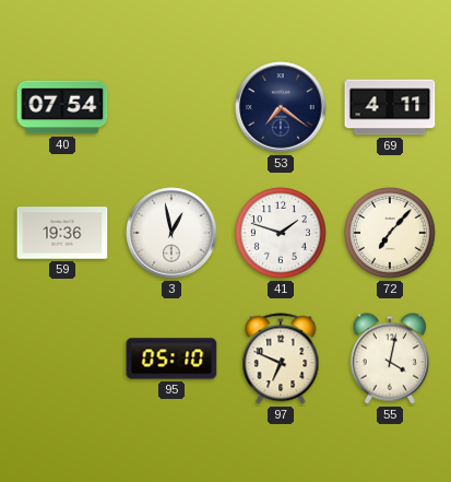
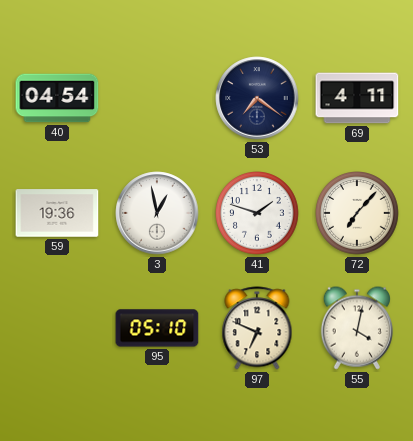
40: 07:54 -> 04:54 (57, 98)
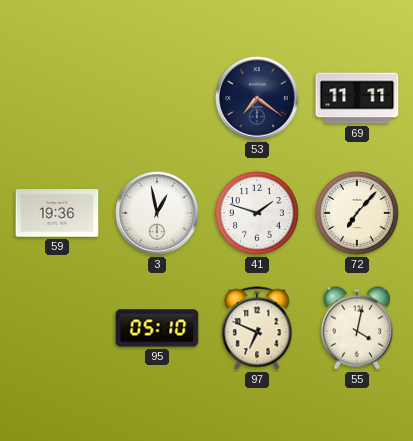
40: 04:54 -> none (57, 98)
69: 4:11 -> 11:11 (357, 98)
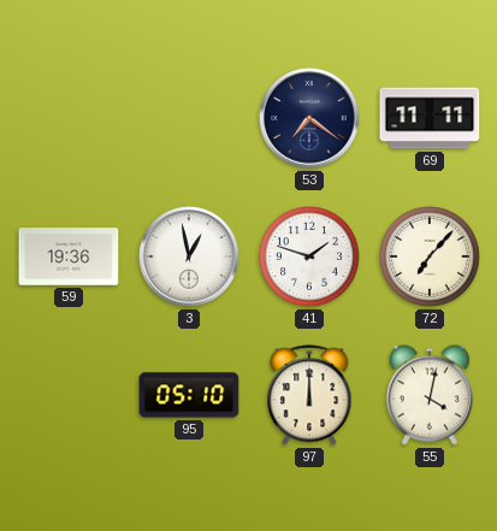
97: 6:49 -> 12:00 (309, 395)
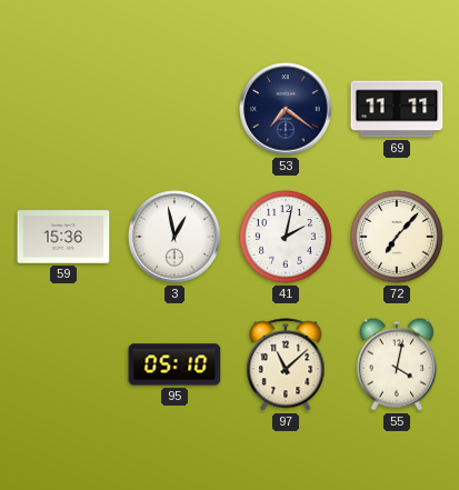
59: 19:36 -> 15:36 (63, 237)
41: 1:48 -> 2:02 (287, 238)
97: 12:00 -> 11:08 (286, 364)
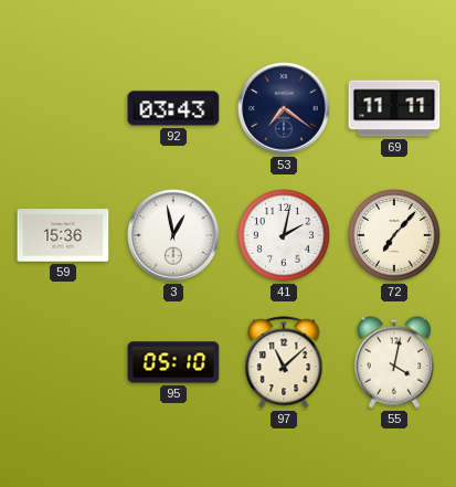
92: none -> 03:43 (173, 108)
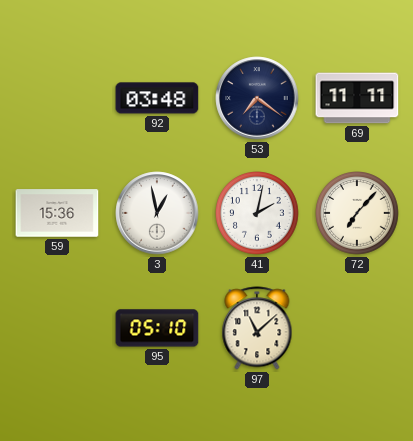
92: 03:43 -> 03:48 (157, 98)
55: 4:02 -> none (394, 362)
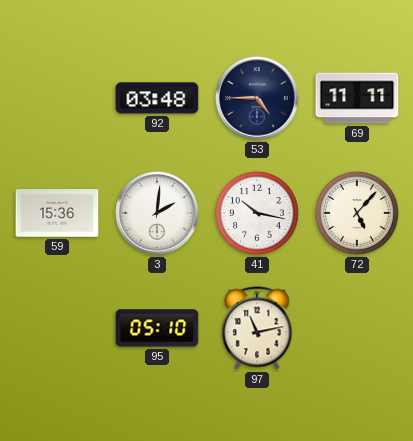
53: 7:21 -> 4:45 (257, 98)
3: 12:58 -> 2:01 (157, 213)
41: 2:02 -> 10:17 (258, 214)
72: 7:07 -> 5:07 (358, 214)
97: 11:08 -> 11:13 (257, 328)
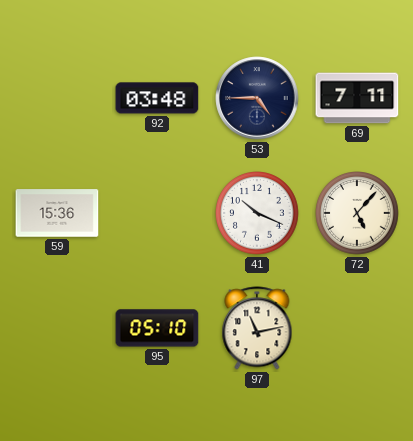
69: 11:11 -> 7:11 (357, 98)
3: 2:01 -> none (157, 213)
41: 10:17 -> 10:19 (258, 214)
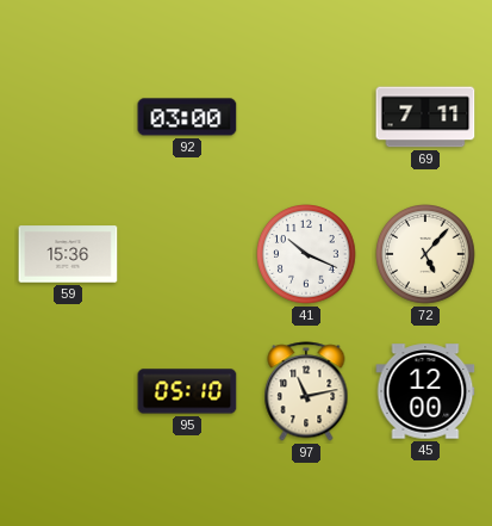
92: 03:48 -> 03:00 (187, 117)
53: 4:45 -> none (257, 98)
45: none -> 12:00 (425, 391)
